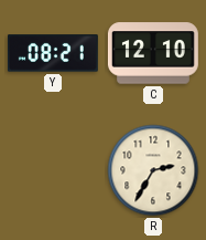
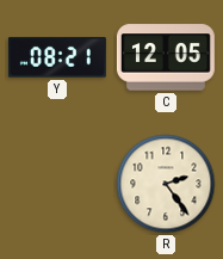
C: 12:10 -> 12:05 (166, 57)
R: 2:35 -> 2:24 (166, 184)
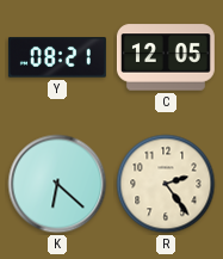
K: none -> 6:22 (57, 184)
